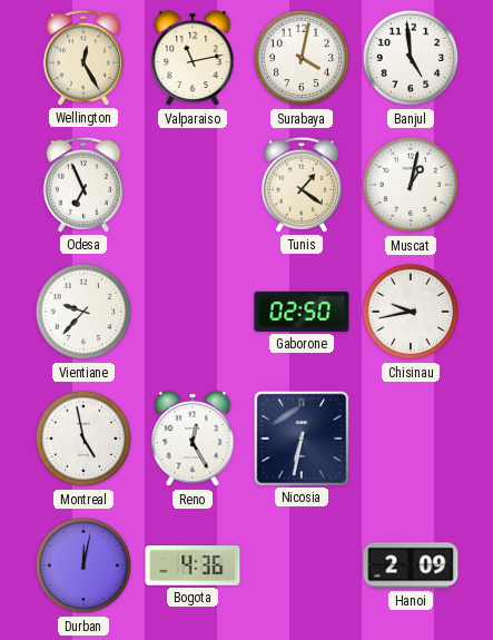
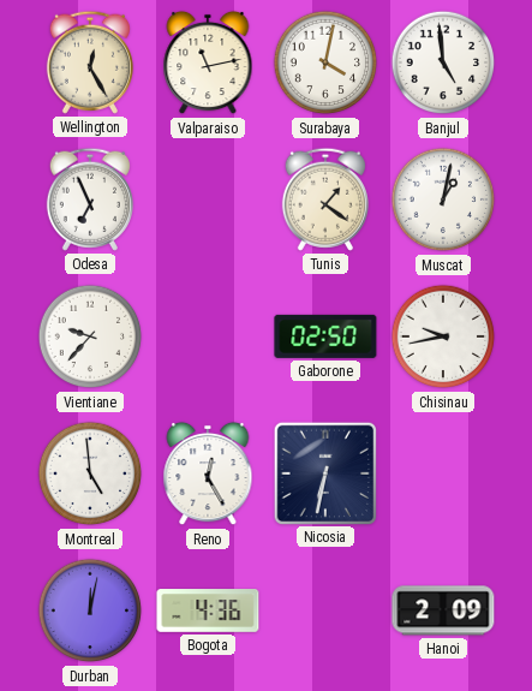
Montreal: 4:58 -> 4:59 (90, 473)
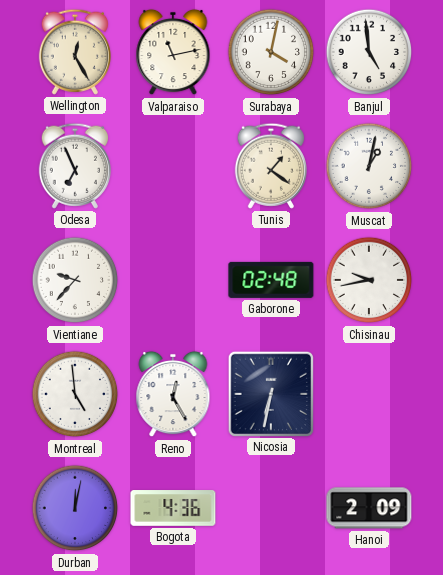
Gaborone: 02:50 -> 02:48 (271, 280)
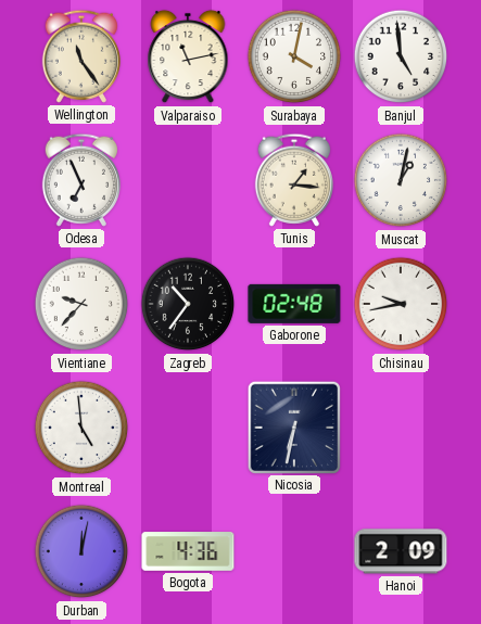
Wellington: 12:25 -> 11:24 (81, 56)
Tunis: 1:21 -> 1:16 (294, 180)
Zagreb: none -> 10:36 (188, 304)
Reno: 12:25 -> none (173, 394)
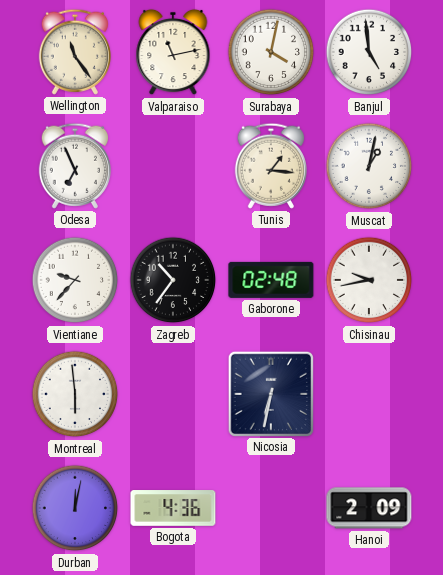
Montreal: 4:59 -> 5:59 (75, 394)
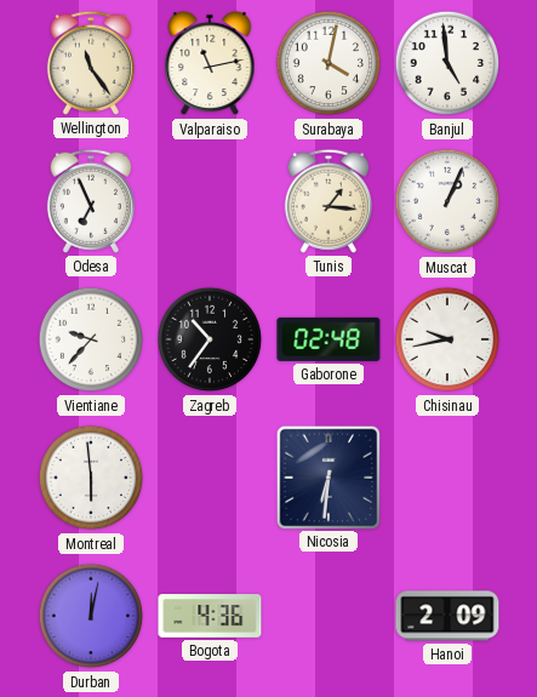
Muscat: 1:02 -> 1:04 (447, 201)
Nicosia: 6:32 -> 6:31 (327, 476)
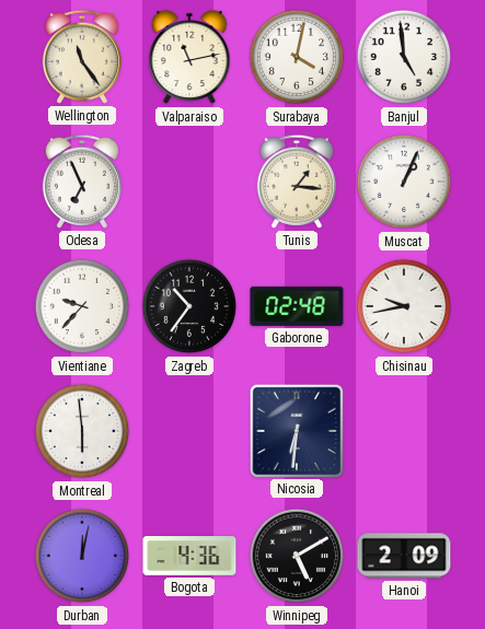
Winnipeg: none -> 5:10 (297, 556)
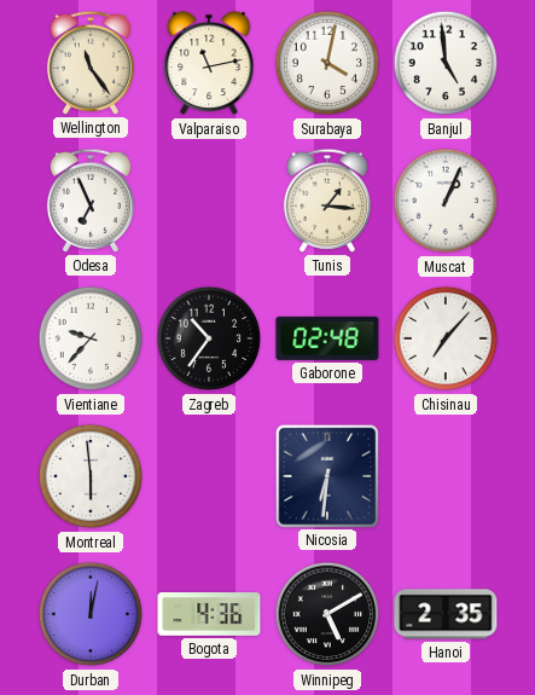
Chisinau: 9:43 -> 7:07 (446, 338)
Hanoi: 2:09 -> 2:35 (446, 614)
